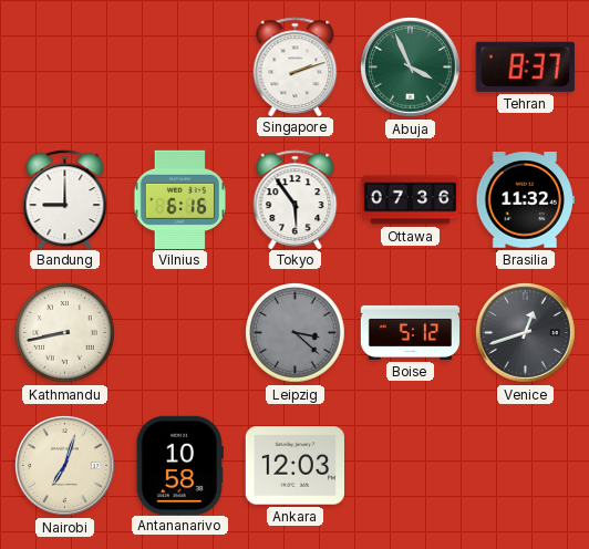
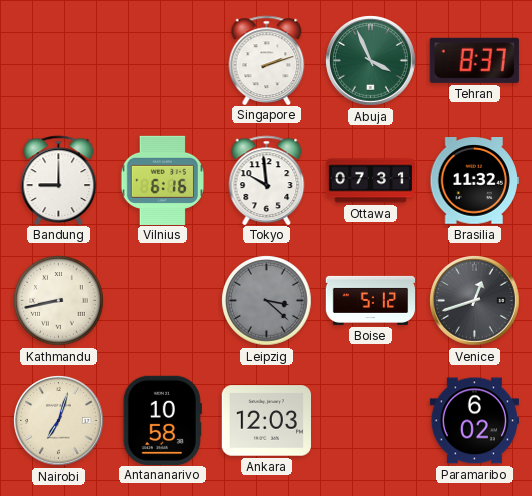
Tokyo: 5:54 -> 9:59 (267, 180)
Ottawa: 07:36 -> 07:31 (371, 181)
Paramaribo: none -> 6:02 (474, 421)
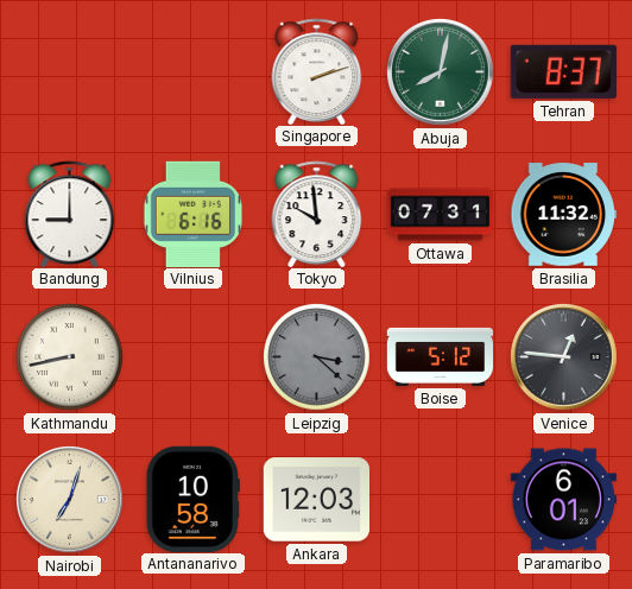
Abuja: 3:56 -> 8:02 (441, 72)
Venice: 12:42 -> 12:46 (564, 357)
Paramaribo: 6:02 -> 6:01 (563, 500)
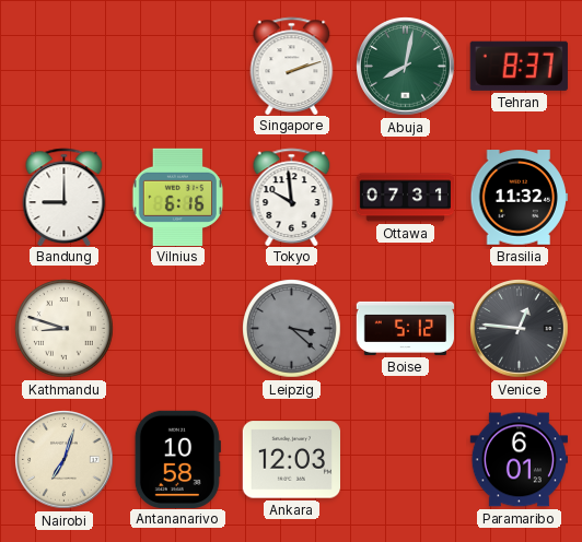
Kathmandu: 8:43 -> 8:48 (65, 329)
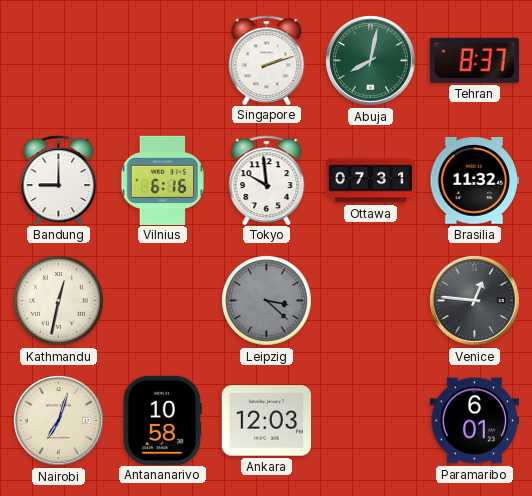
Kathmandu: 8:48 -> 12:32 (59, 301)
Boise: 5:12 -> none (406, 328)
